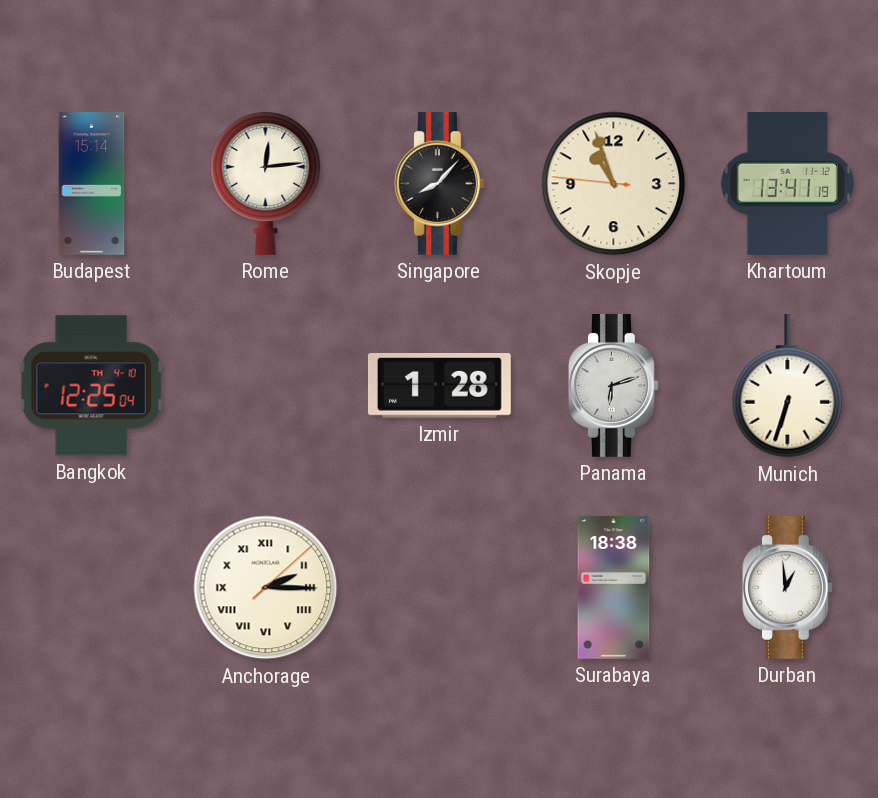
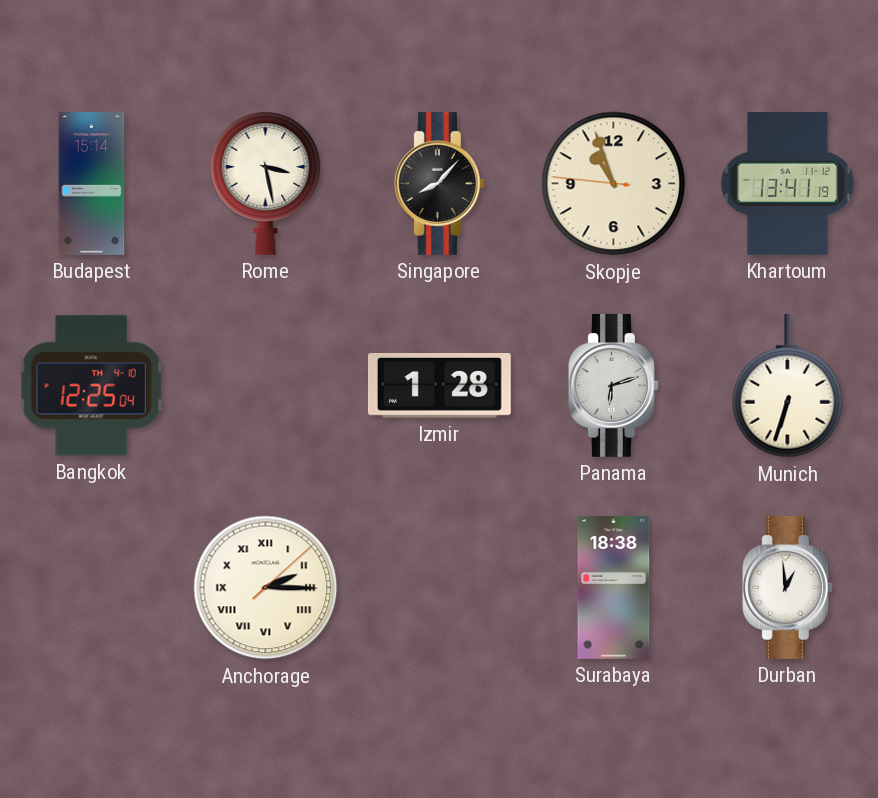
Rome: 12:14 -> 3:28 (266, 183)
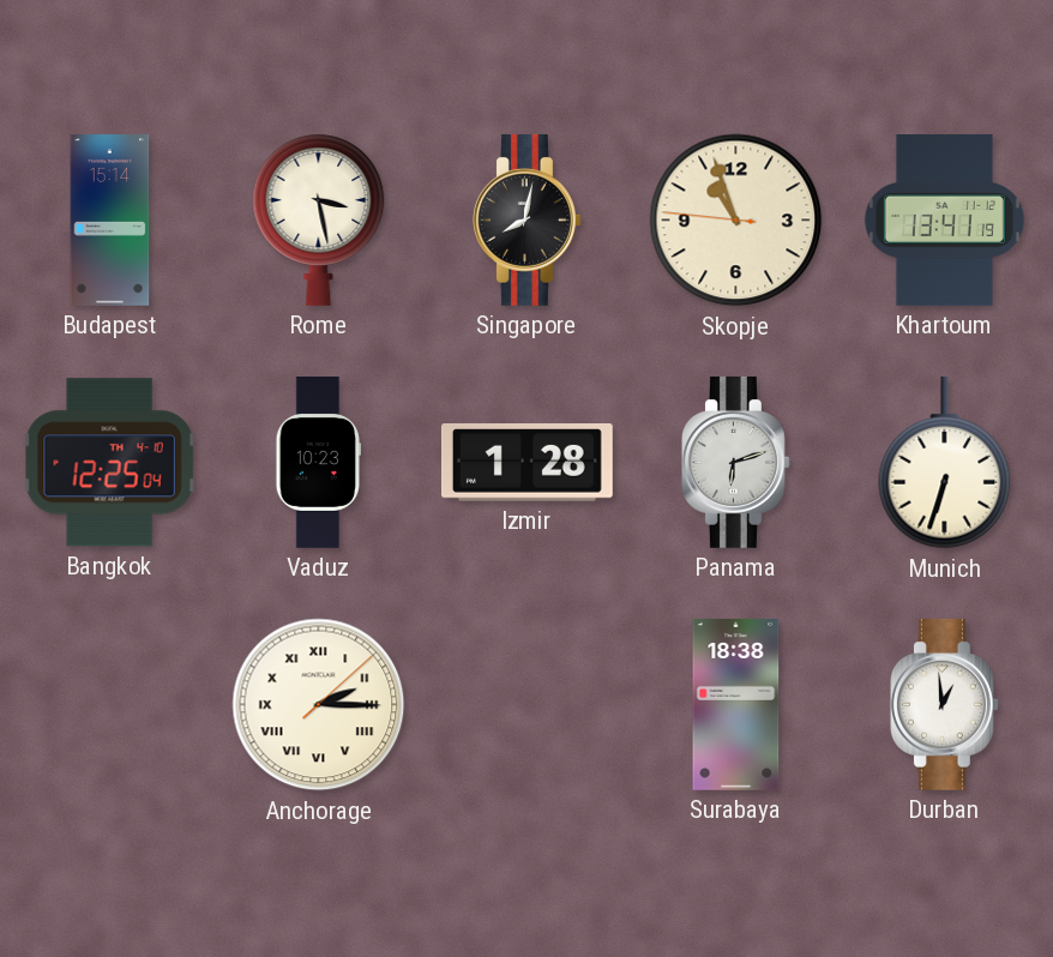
Singapore: 8:07 -> 8:02 (526, 219)
Vaduz: none -> 10:23 (318, 463)
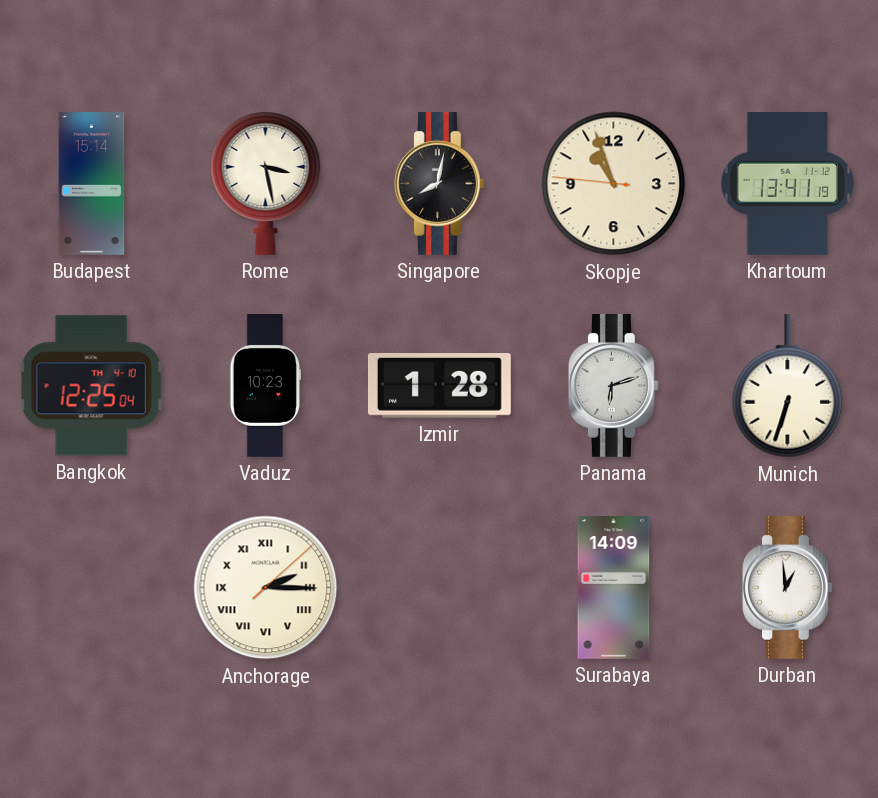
Surabaya: 18:38 -> 14:09 (614, 588)
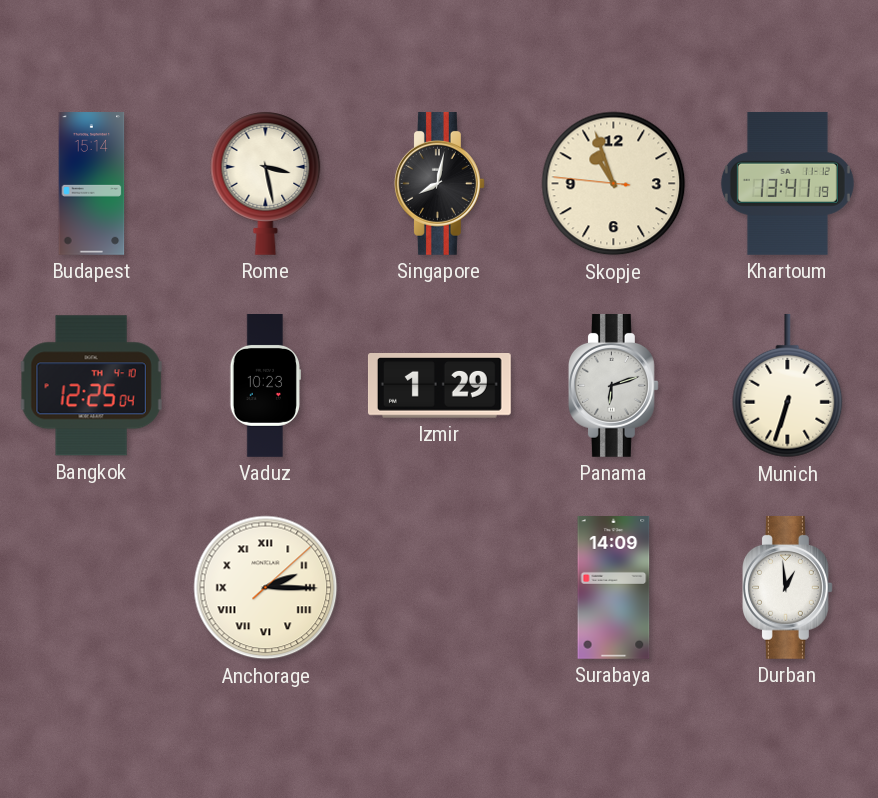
Izmir: 1:28 -> 1:29 (439, 386)
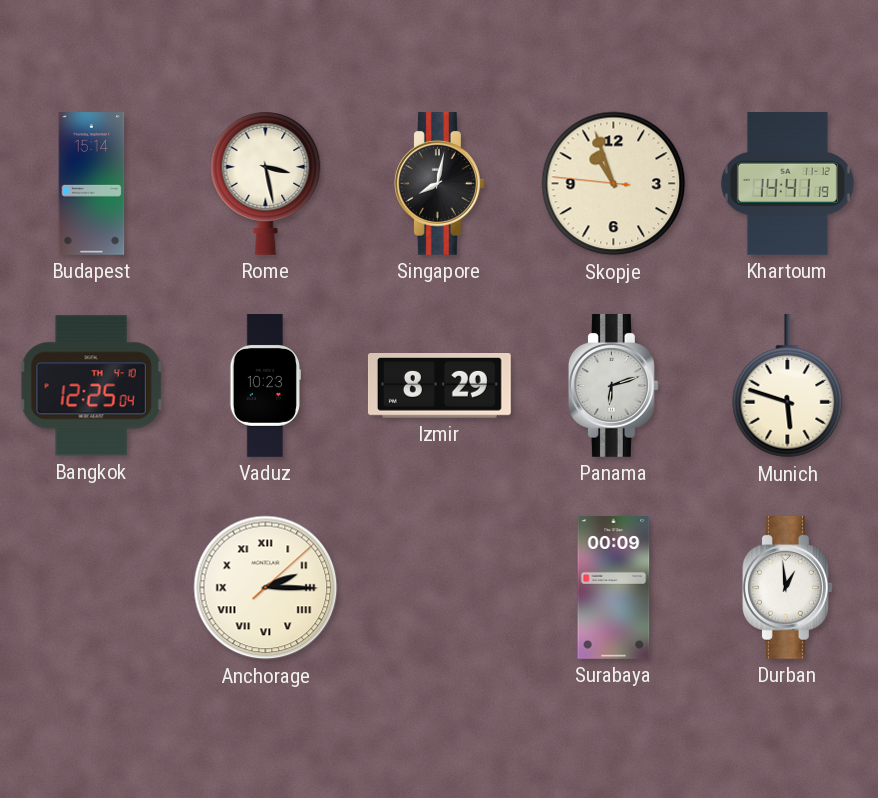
Khartoum: 13:41 -> 14:41 (787, 183)
Izmir: 1:29 -> 8:29 (439, 386)
Munich: 6:33 -> 5:48 (788, 386)
Surabaya: 14:09 -> 00:09 (614, 588)
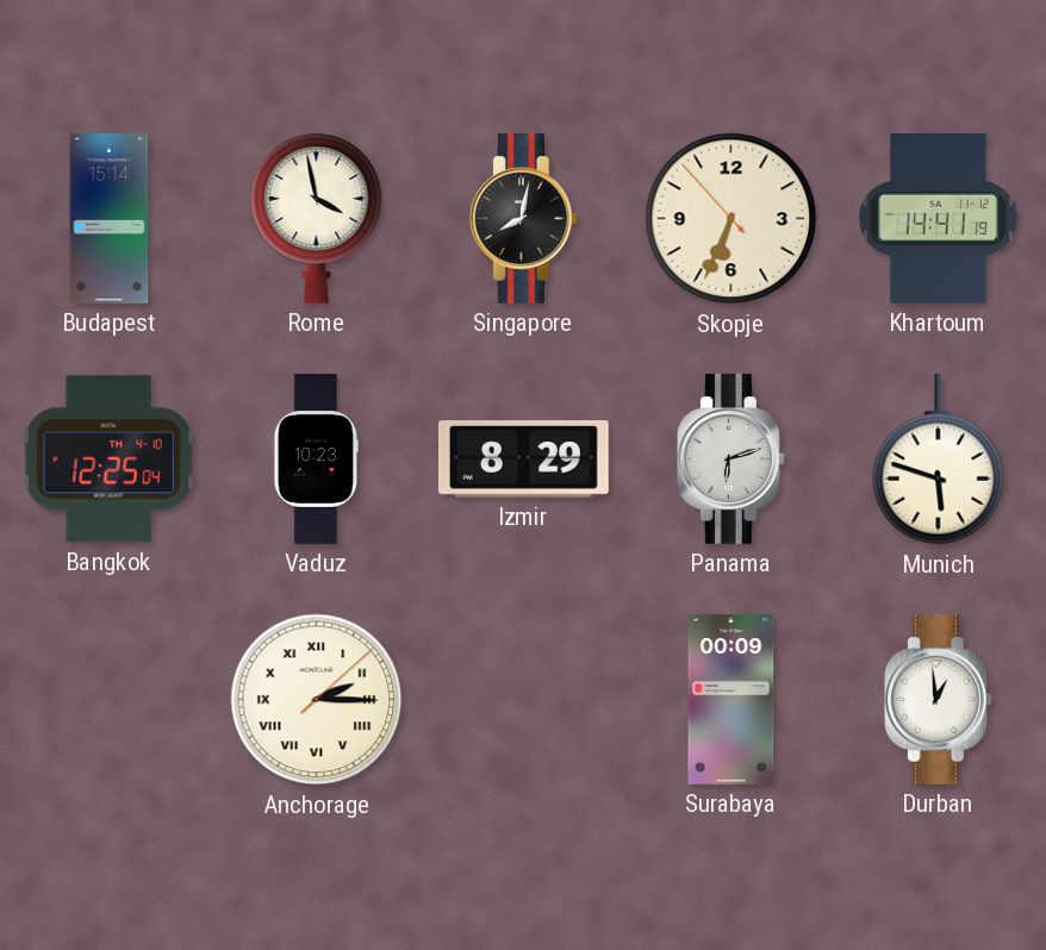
Rome: 3:28 -> 3:58 (317, 218)
Skopje: 10:56 -> 6:33 (731, 219)
